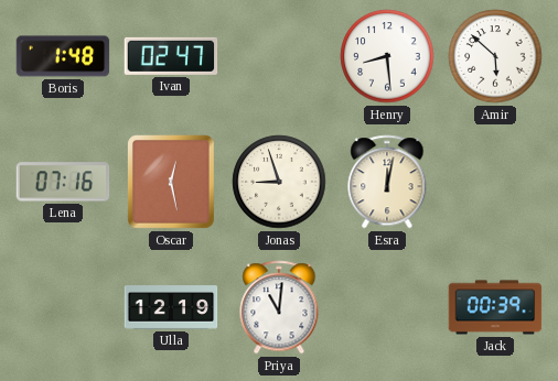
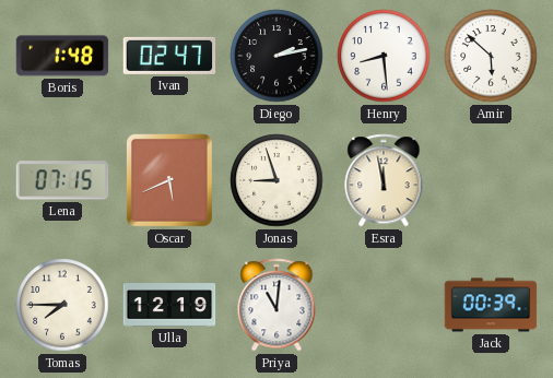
Diego: none -> 2:13 (276, 56)
Lena: 07:16 -> 07:15 (62, 180)
Oscar: 12:28 -> 5:41 (170, 181)
Esra: 12:02 -> 11:58 (384, 180)
Tomas: none -> 7:45 (62, 305)
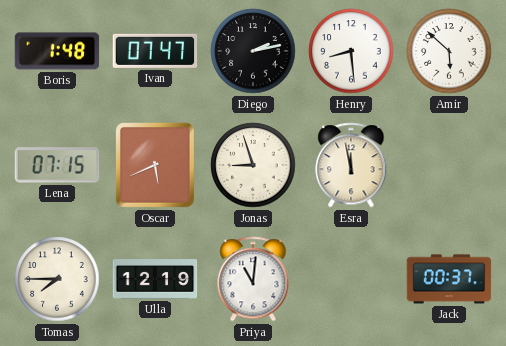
Ivan: 02:47 -> 07:47 (155, 51)
Jack: 00:39 -> 00:37 (449, 279)
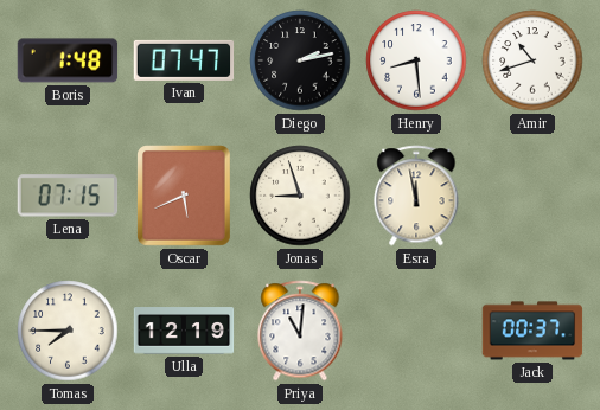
Amir: 5:52 -> 10:42 (532, 60)
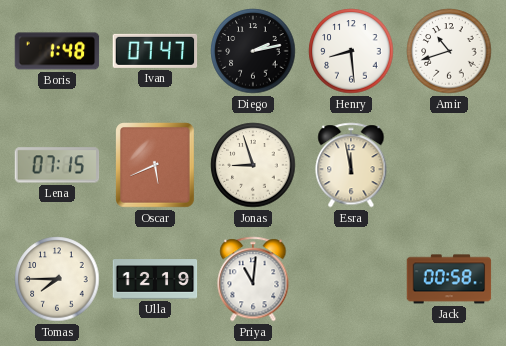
Jack: 00:37 -> 00:58 (449, 279)
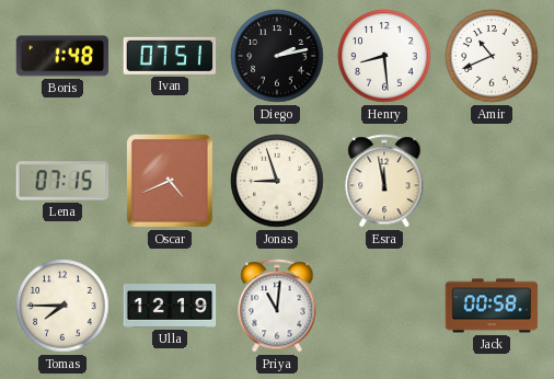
Ivan: 07:47 -> 07:51 (170, 56)
Amir: 10:42 -> 10:41 (492, 56)
Oscar: 5:41 -> 4:41 (171, 182)
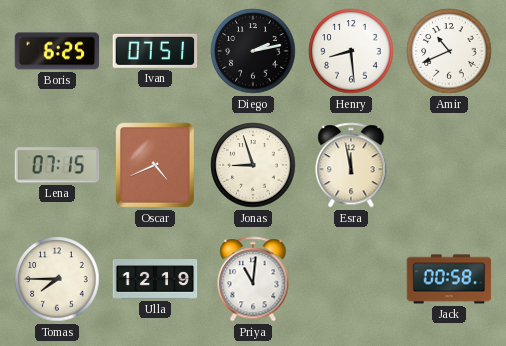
Boris: 1:48 -> 6:25 (57, 51)
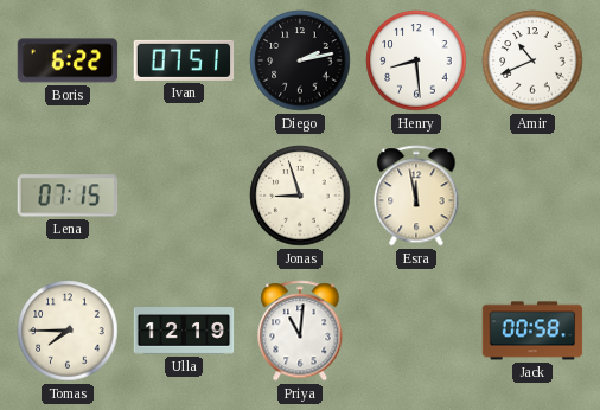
Boris: 6:25 -> 6:22 (68, 60)
Oscar: 4:41 -> none (156, 166)
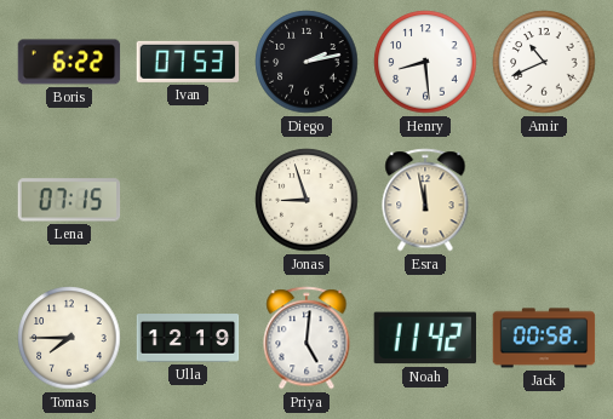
Ivan: 07:51 -> 07:53 (188, 62)
Priya: 11:01 -> 5:01 (306, 338)
Noah: none -> 11:42 (424, 338)
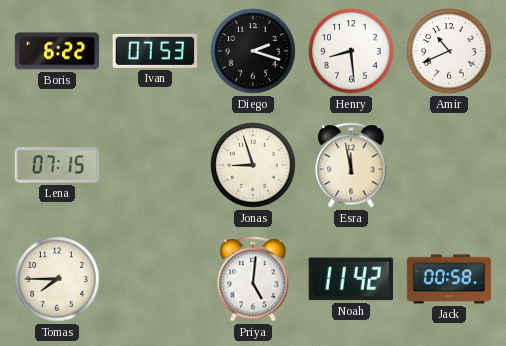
Diego: 2:13 -> 2:18 (253, 51)
Ulla: 12:19 -> none (188, 338)
